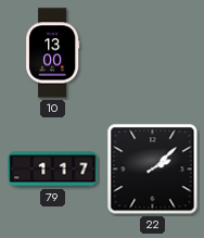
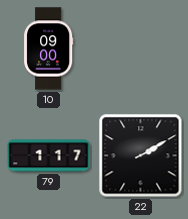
10: 13:00 -> 09:00 (49, 49)
22: 2:08 -> 2:10 (141, 156)
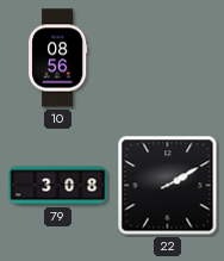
10: 09:00 -> 08:56 (58, 58)
79: 1:17 -> 3:08 (58, 186)
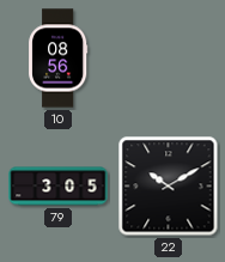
79: 3:08 -> 3:05 (59, 187)
22: 2:10 -> 10:10 (169, 187)
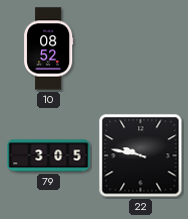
10: 08:56 -> 08:52 (49, 49)
22: 10:10 -> 9:47 (141, 156)
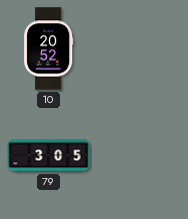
10: 08:52 -> 20:52 (49, 49)
22: 9:47 -> none (141, 156)
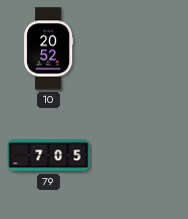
79: 3:05 -> 7:05 (49, 156)
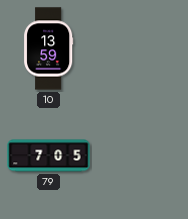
10: 20:52 -> 13:59 (49, 49)
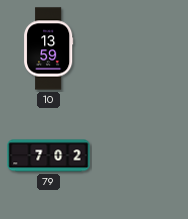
79: 7:05 -> 7:02 (49, 156)
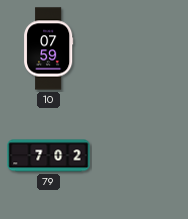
10: 13:59 -> 07:59 (49, 49)
